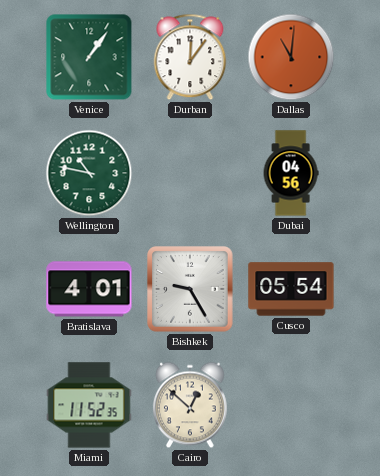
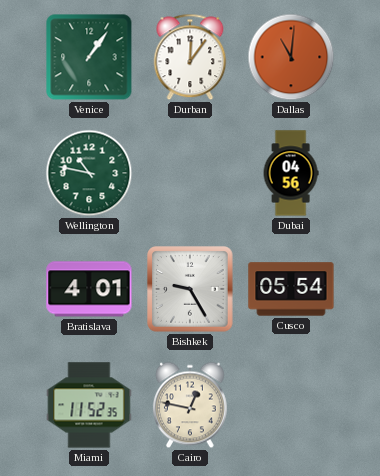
Cairo: 12:52 -> 12:47 (190, 405)
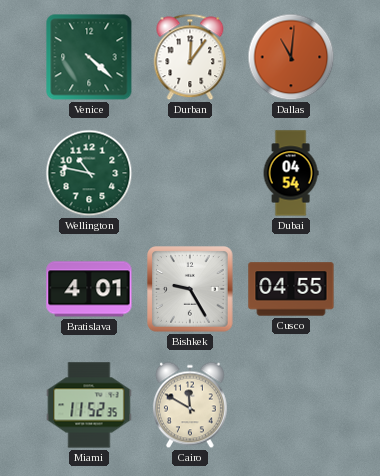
Venice: 1:06 -> 4:22 (89, 57)
Dubai: 04:56 -> 04:54 (291, 173)
Cusco: 05:54 -> 04:55 (291, 289)
Cairo: 12:47 -> 11:50 (190, 405)
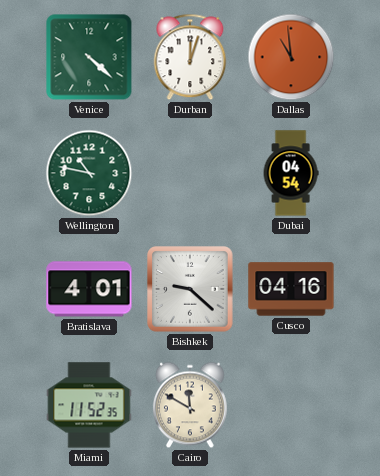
Durban: 12:06 -> 12:03 (190, 57)
Dallas: 11:01 -> 10:59 (291, 57)
Bishkek: 9:25 -> 9:22 (190, 289)
Cusco: 04:55 -> 04:16 (291, 289)
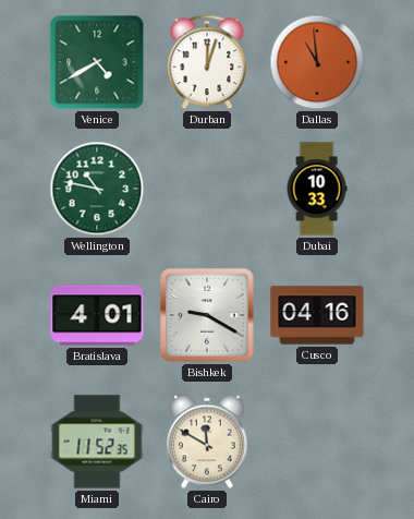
Venice: 4:22 -> 4:40 (97, 62)
Dubai: 04:54 -> 10:33 (317, 189)
Bishkek: 9:22 -> 9:20 (207, 315)
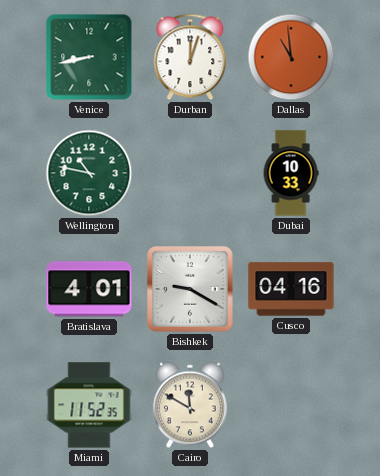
Venice: 4:40 -> 8:43 (89, 57)
